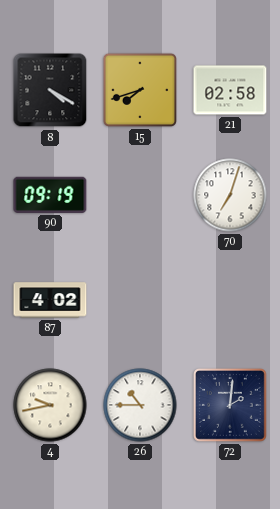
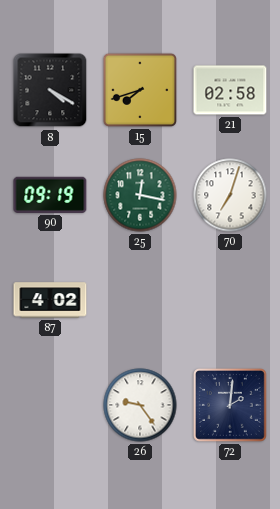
25: none -> 12:17 (140, 195)
4: 9:43 -> none (50, 405)
26: 10:45 -> 9:24 (140, 405)
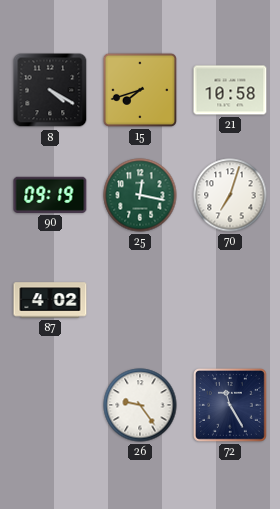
21: 02:58 -> 10:58 (230, 90)
72: 2:01 -> 11:25 (231, 406)
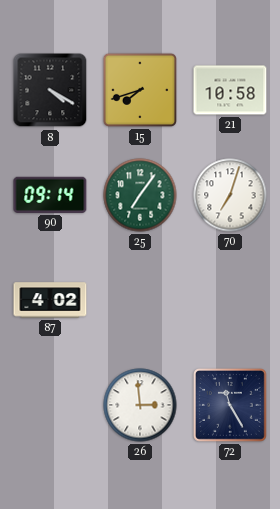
90: 09:19 -> 09:14 (50, 195)
25: 12:17 -> 7:06 (140, 195)
26: 9:24 -> 2:59 (140, 405)
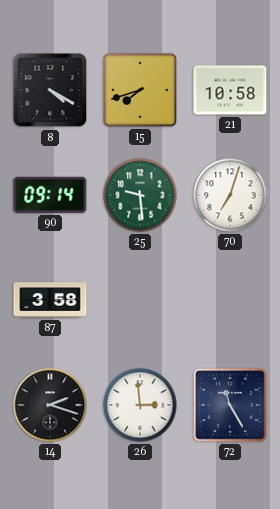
25: 7:06 -> 9:29 (140, 195)
87: 4:02 -> 3:58 (50, 300)
14: none -> 2:18 (50, 405)
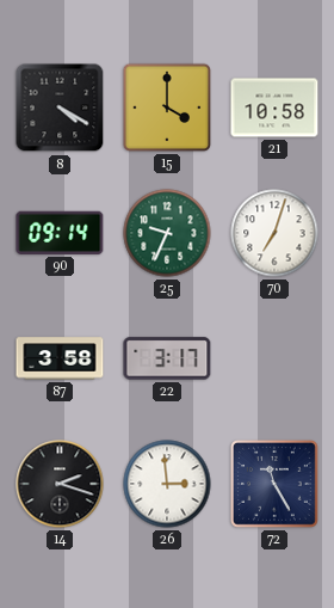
15: 7:42 -> 4:00 (167, 108)
25: 9:29 -> 9:34 (167, 233)
22: none -> 3:17 (167, 358)
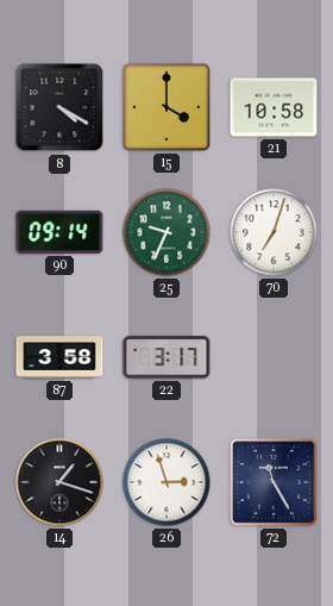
14: 2:18 -> 1:18 (59, 482)
26: 2:59 -> 2:57 (166, 482)
